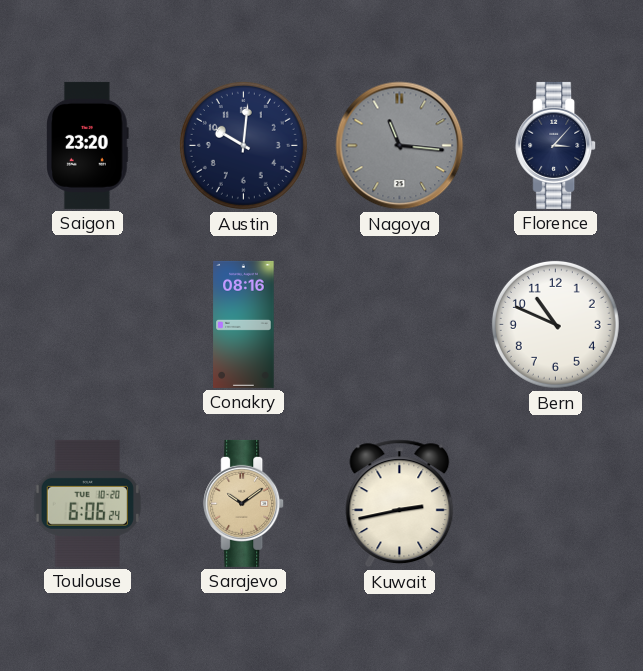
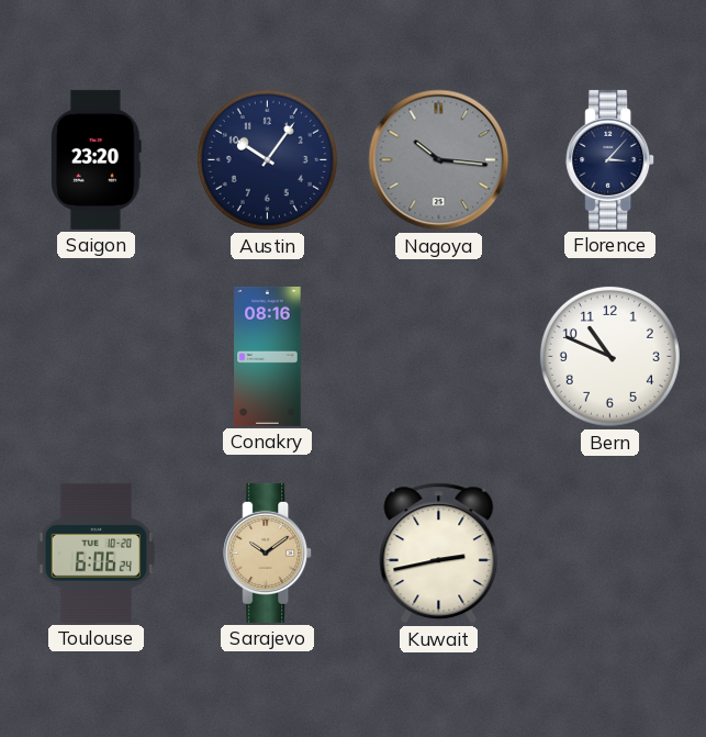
Austin: 10:01 -> 10:06 (267, 159)
Nagoya: 11:16 -> 10:16 (439, 160)
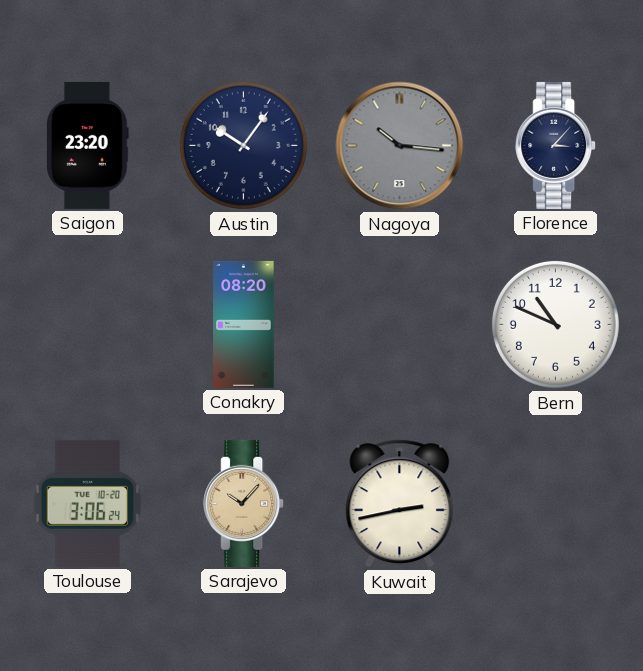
Conakry: 08:16 -> 08:20 (244, 324)
Toulouse: 6:06 -> 3:06 (87, 503)
Sarajevo: 10:09 -> 10:07 (244, 503)
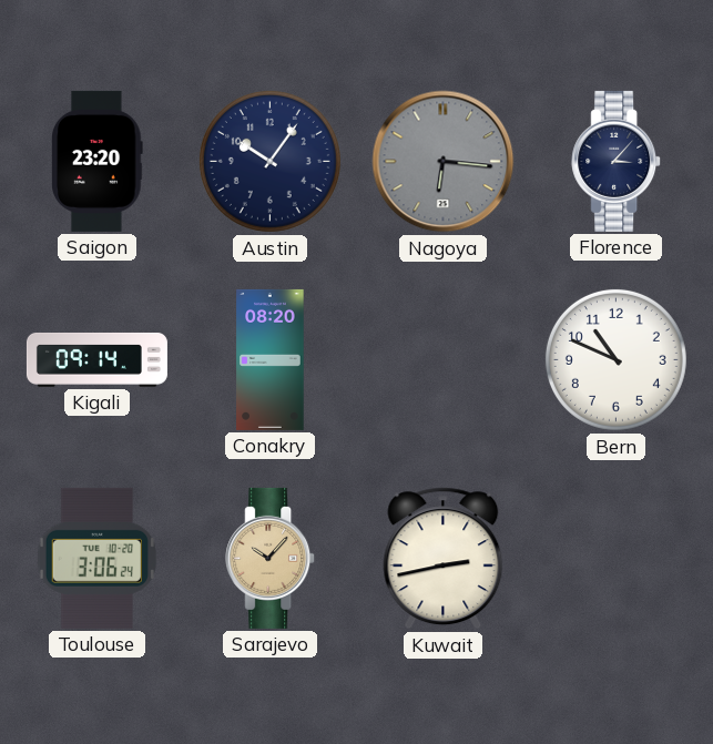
Nagoya: 10:16 -> 6:16 (444, 162)
Kigali: none -> 09:14 (96, 359)
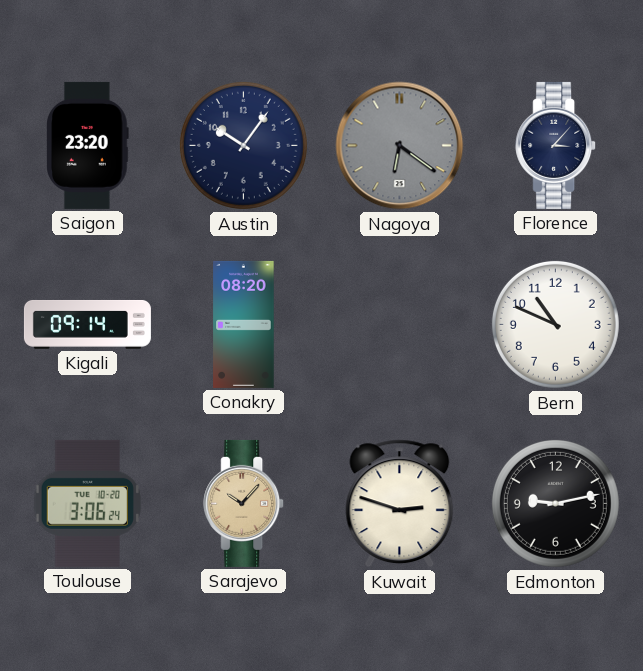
Nagoya: 6:16 -> 6:21 (400, 146)
Kuwait: 2:43 -> 2:48 (400, 504)
Edmonton: none -> 9:13 (555, 503)
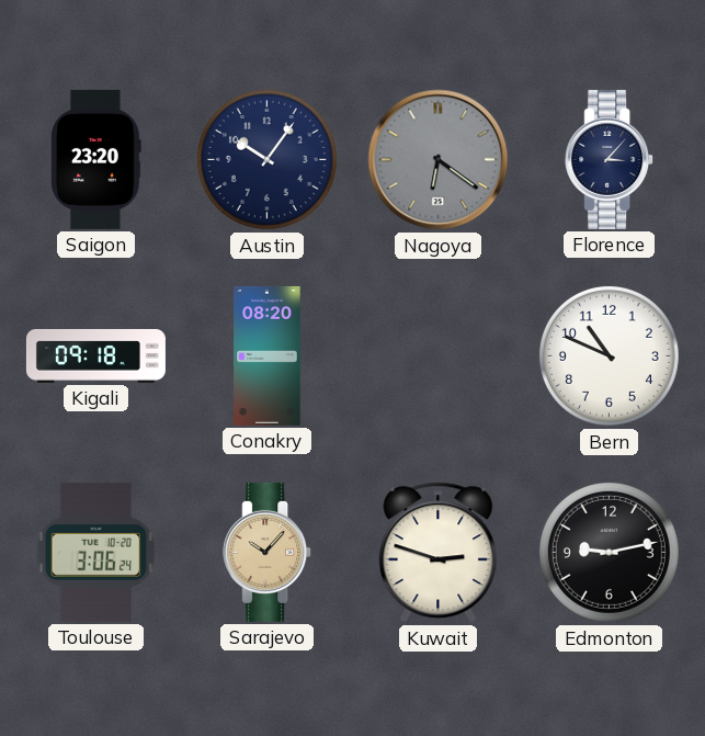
Kigali: 09:14 -> 09:18 (95, 355)
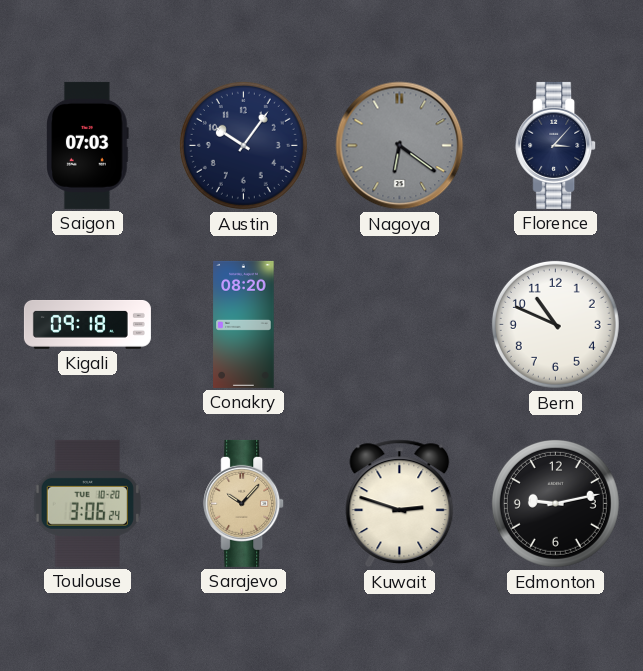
Saigon: 23:20 -> 07:03 (88, 145)
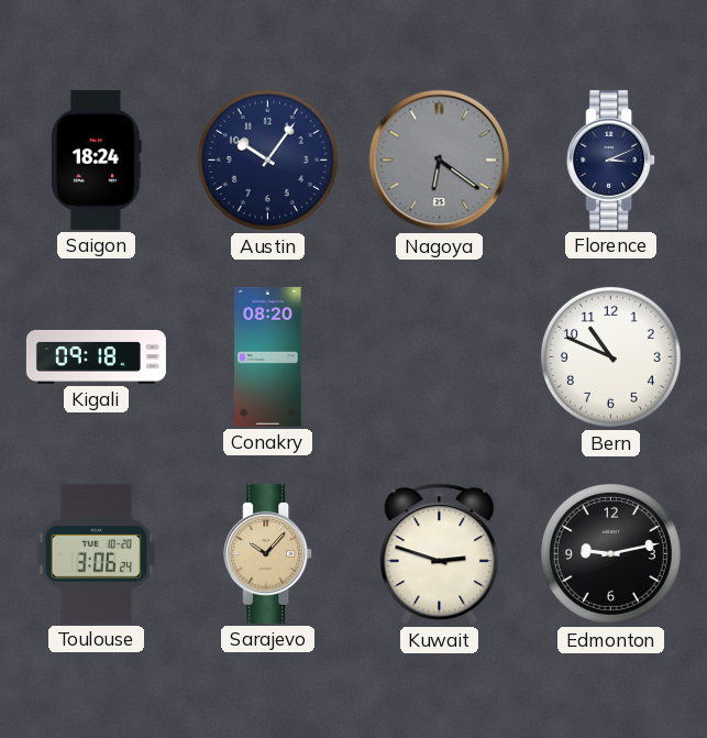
Saigon: 07:03 -> 18:24 (97, 159)
Florence: 3:07 -> 3:11 (611, 159)
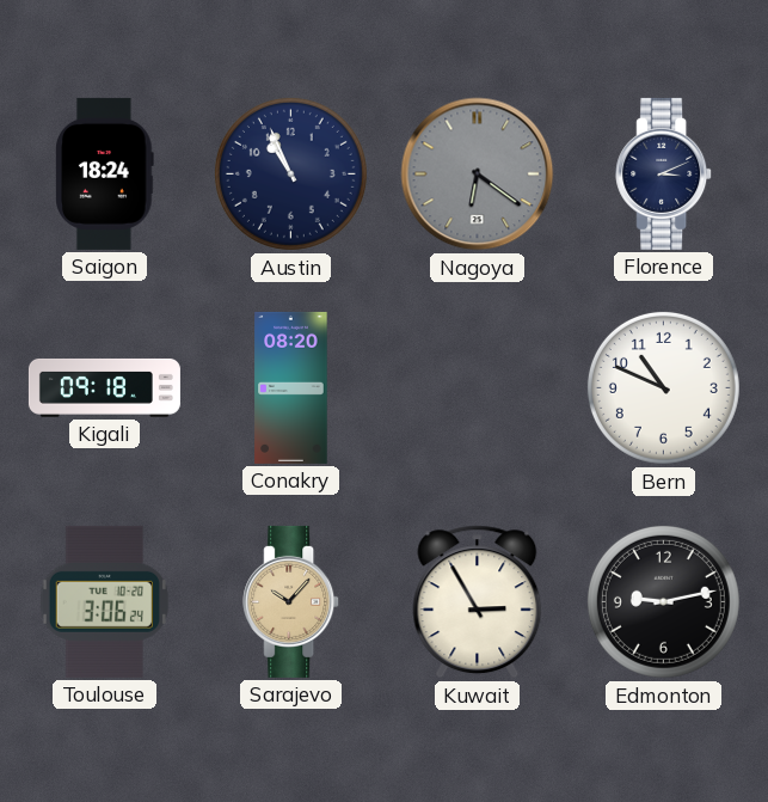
Austin: 10:06 -> 10:56 (290, 173)
Kuwait: 2:48 -> 2:55 (478, 602)
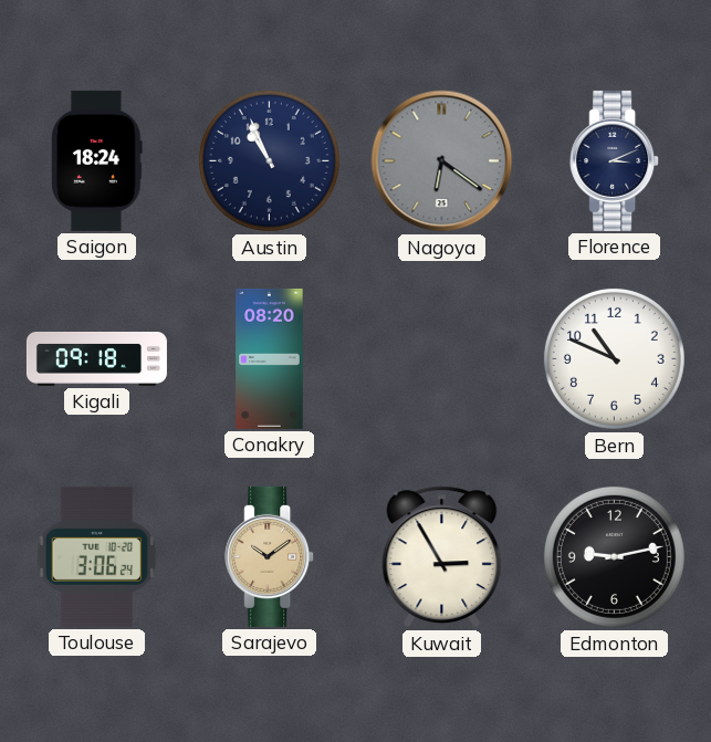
Sarajevo: 10:07 -> 10:09 (270, 556)
